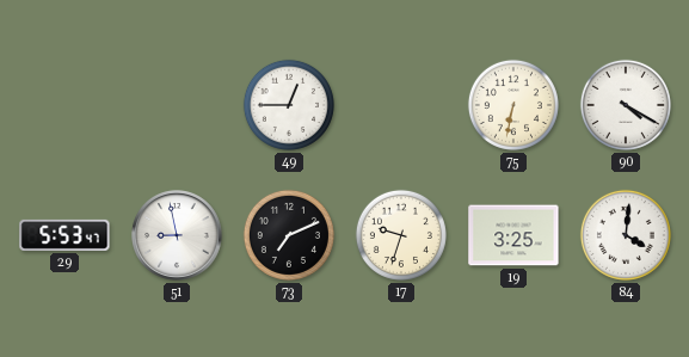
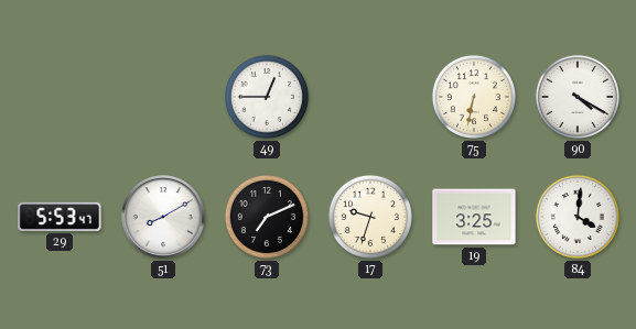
51: 8:58 -> 8:10 (163, 217)
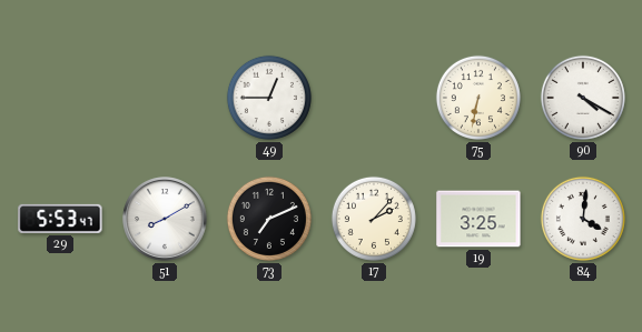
17: 9:33 -> 2:07 (374, 219)
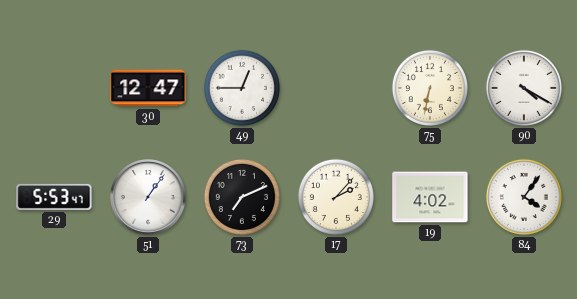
30: none -> 12:47 (148, 88)
51: 8:10 -> 1:06 (148, 197)
19: 3:25 -> 4:02 (430, 197)
84: 4:01 -> 4:06 (524, 197)
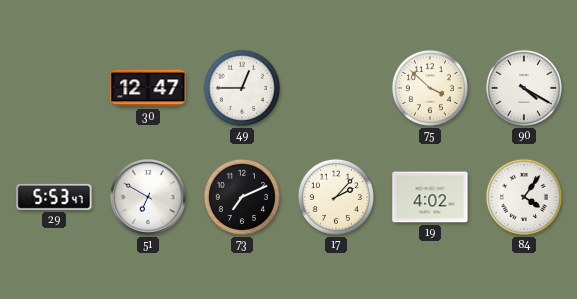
75: 6:32 -> 3:52 (430, 88)
51: 1:06 -> 6:50 (148, 197)
